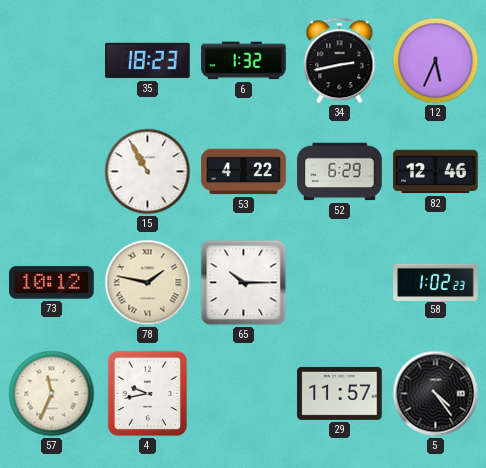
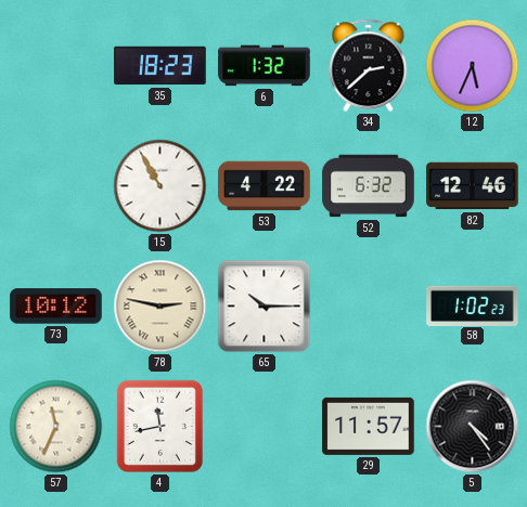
34: 2:43 -> 2:38 (369, 66)
52: 6:29 -> 6:32 (369, 186)
78: 1:47 -> 2:47 (160, 307)
4: 9:43 -> 11:43 (159, 427)
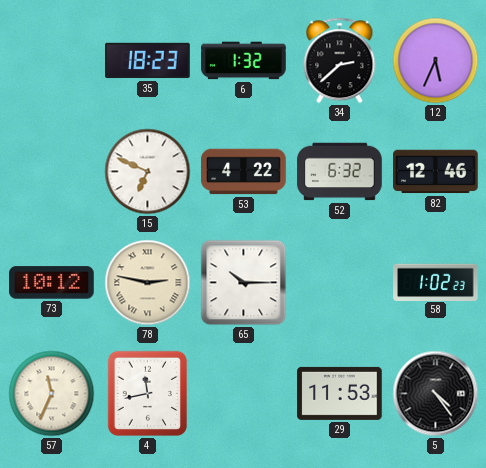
15: 10:55 -> 6:49 (148, 172)
29: 11:57 -> 11:53 (340, 393)
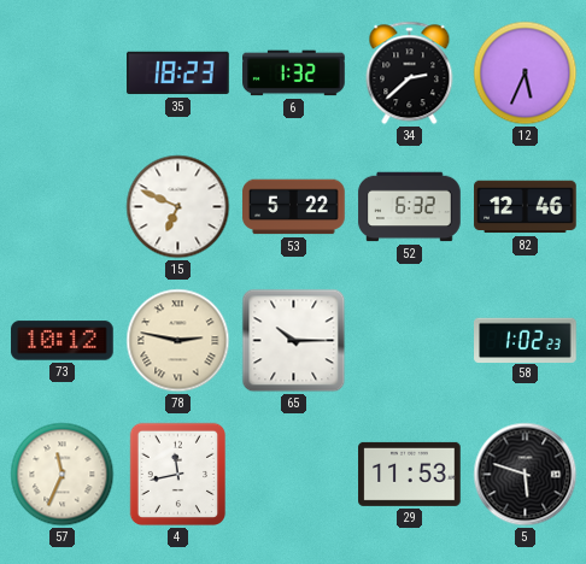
53: 4:22 -> 5:22 (294, 207)
5: 4:24 -> 5:48 (526, 475)
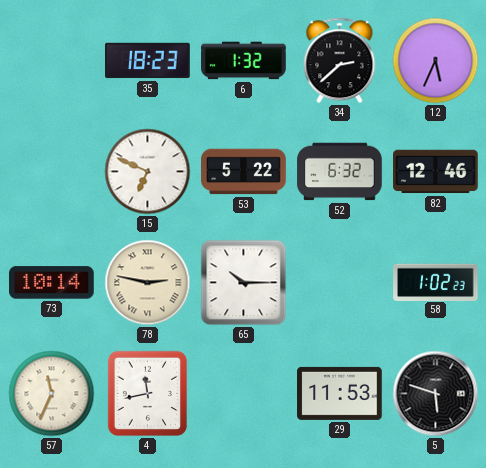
73: 10:12 -> 10:14 (52, 283)
